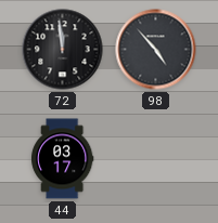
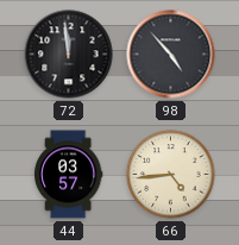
44: 03:17 -> 03:57 (68, 175)
66: none -> 4:44 (171, 175)
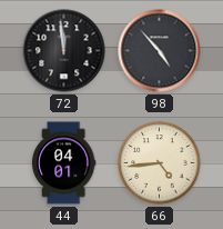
44: 03:57 -> 04:01 (63, 163)
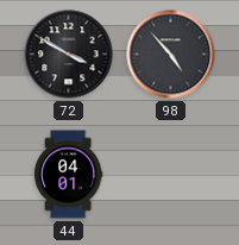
72: 11:59 -> 3:50 (69, 55)
66: 4:44 -> none (160, 163)
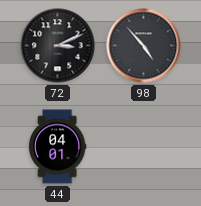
72: 3:50 -> 3:11 (58, 46)
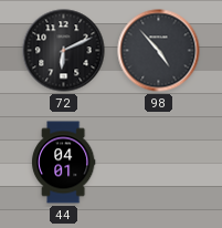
72: 3:11 -> 6:11 (64, 51)
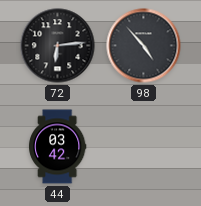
72: 6:11 -> 6:14 (58, 46)
44: 04:01 -> 03:42 (57, 147)
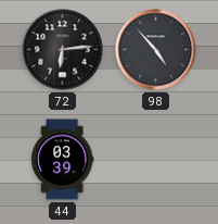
44: 03:42 -> 03:39 (62, 160)
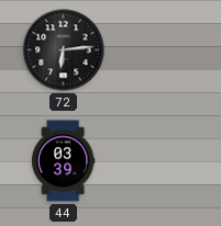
98: 4:53 -> none (156, 50)
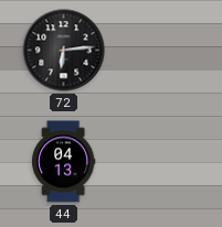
44: 03:39 -> 04:13 (63, 162)
